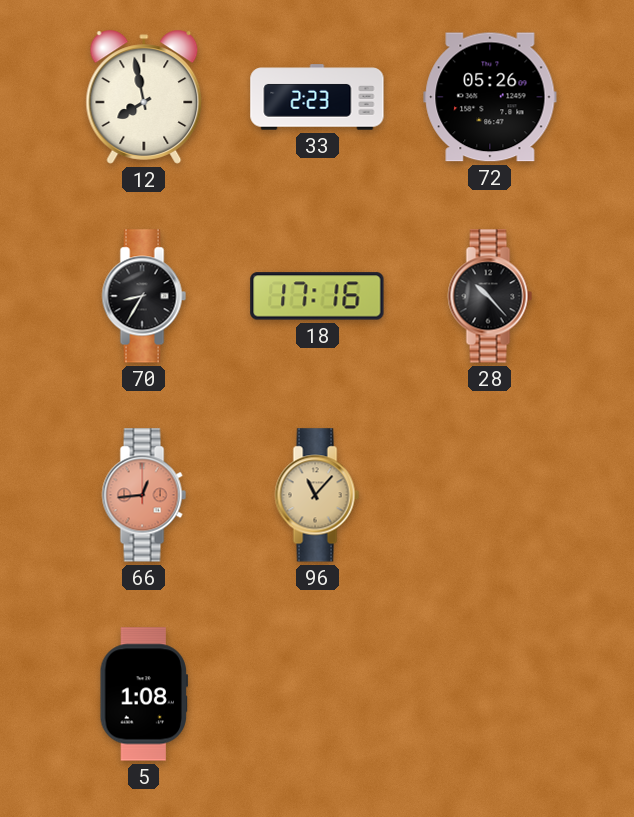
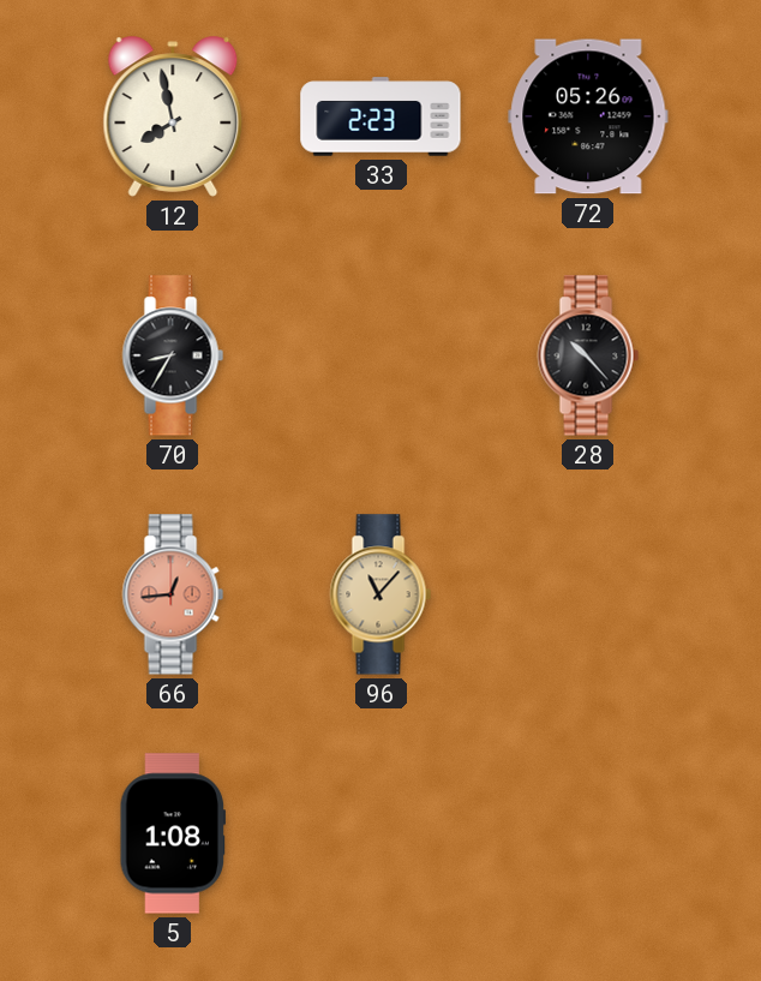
18: 17:16 -> none (317, 296)
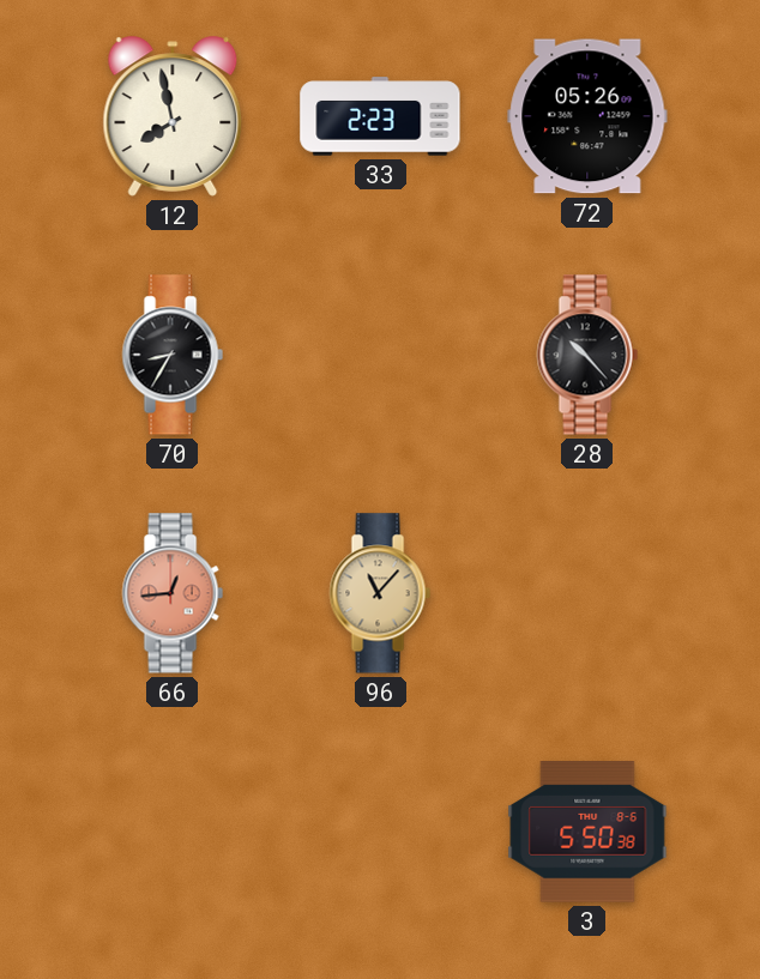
5: 1:08 -> none (172, 833)
3: none -> 5:50 (587, 832)
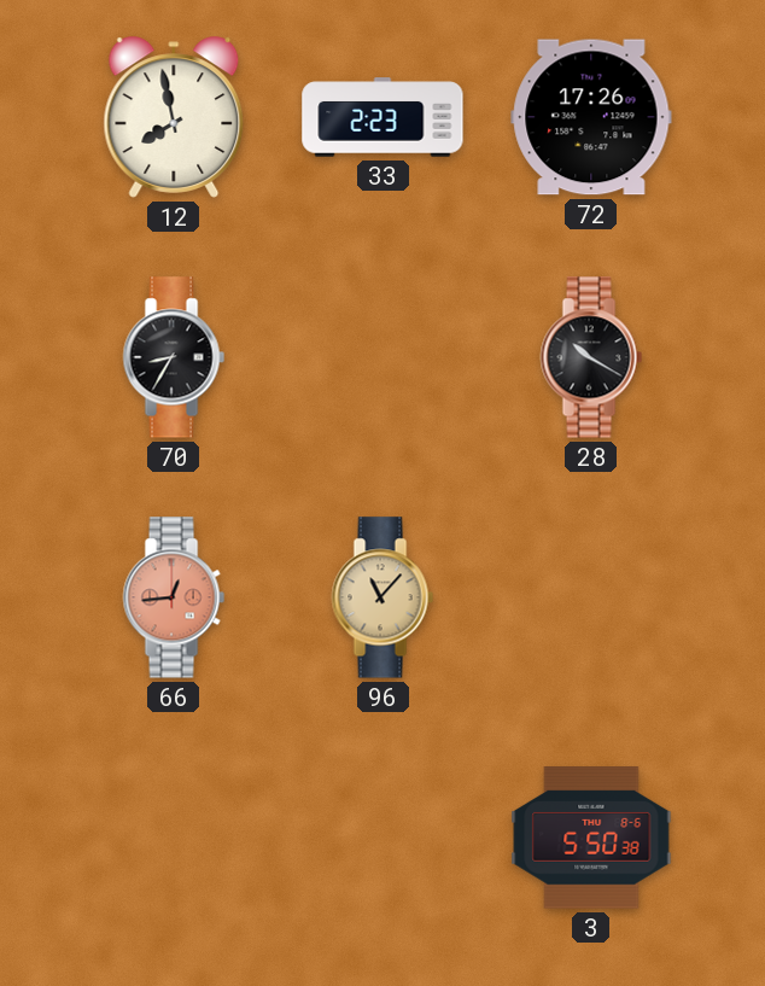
72: 05:26 -> 17:26 (591, 117)
28: 10:23 -> 10:20 (591, 357)
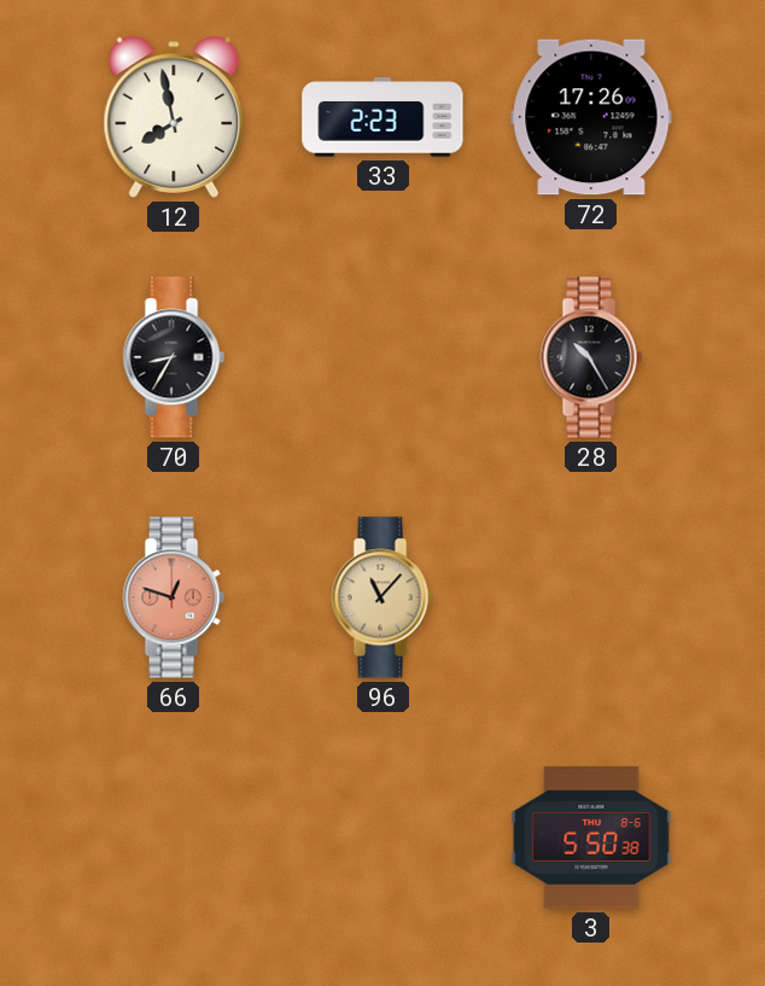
28: 10:20 -> 10:25 (591, 357)
66: 12:44 -> 12:48 (174, 597)
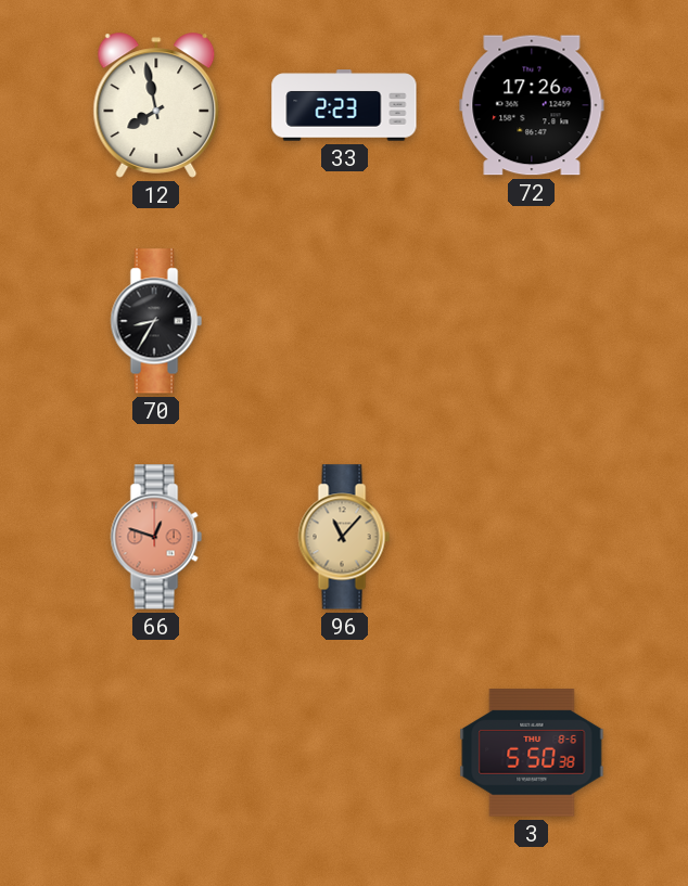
28: 10:25 -> none (591, 357)
